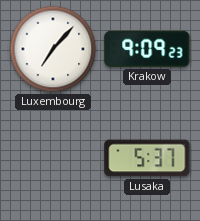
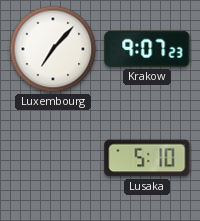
Krakow: 9:09 -> 9:07 (147, 49)
Lusaka: 5:37 -> 5:10 (147, 158)
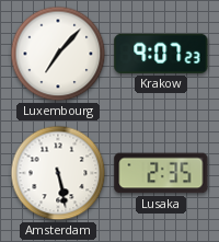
Amsterdam: none -> 5:28 (58, 173)
Lusaka: 5:10 -> 2:35 (161, 173)
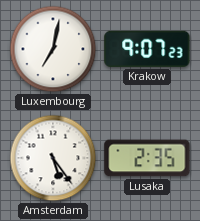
Luxembourg: 7:07 -> 7:02 (53, 49)
Amsterdam: 5:28 -> 5:24 (53, 158)
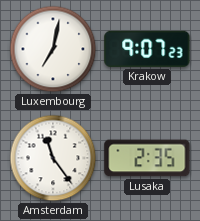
Amsterdam: 5:24 -> 11:24 (53, 158)
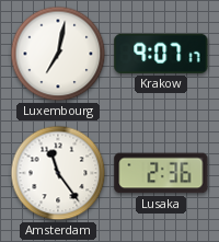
Krakow: 9:07:23 -> 9:07:17 (161, 54)
Lusaka: 2:35 -> 2:36 (161, 173)
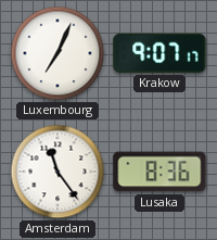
Luxembourg: 7:02 -> 7:04 (58, 53)
Lusaka: 2:36 -> 8:36 (159, 172)
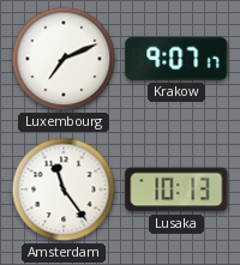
Luxembourg: 7:04 -> 7:11 (64, 59)
Lusaka: 8:36 -> 10:13 (176, 189)
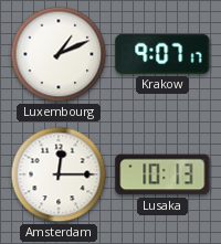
Luxembourg: 7:11 -> 1:11 (59, 54)
Amsterdam: 11:24 -> 12:15 (59, 174)
